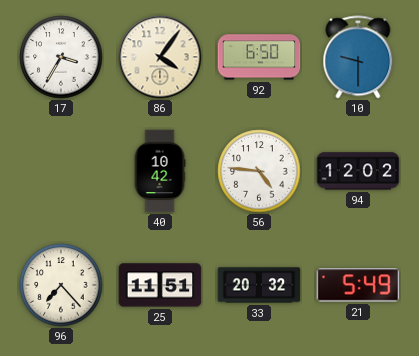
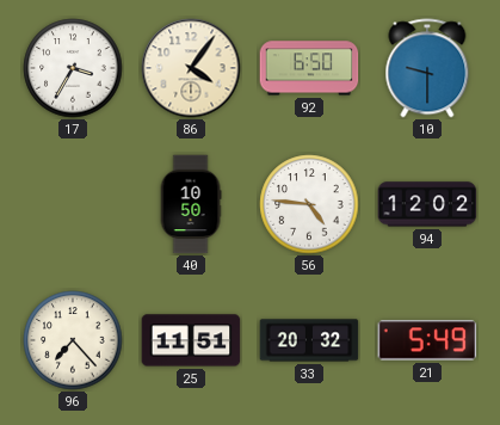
40: 10:42 -> 10:50 (191, 204)
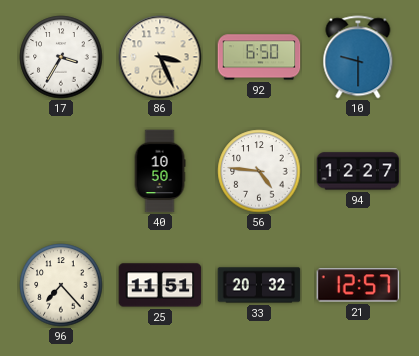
86: 4:06 -> 3:26 (160, 57)
94: 12:02 -> 12:27 (358, 171)
21: 5:49 -> 12:57 (358, 285)
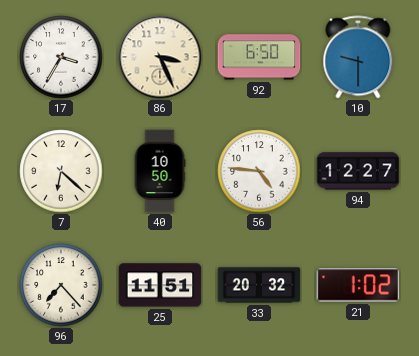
7: none -> 6:22 (61, 171)
21: 12:57 -> 1:02 (358, 285)
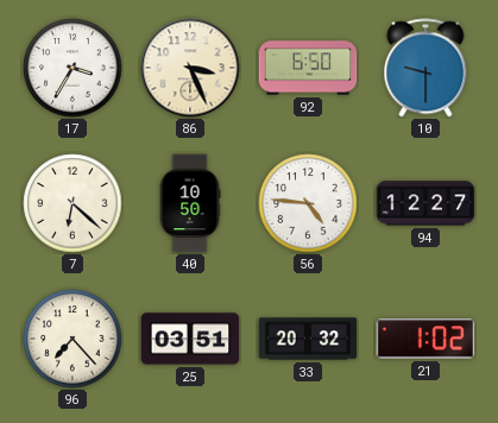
25: 11:51 -> 03:51 (190, 339)
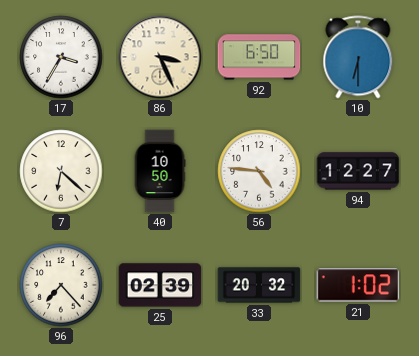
10: 9:30 -> 6:30 (358, 57)
25: 03:51 -> 02:39 (160, 285)
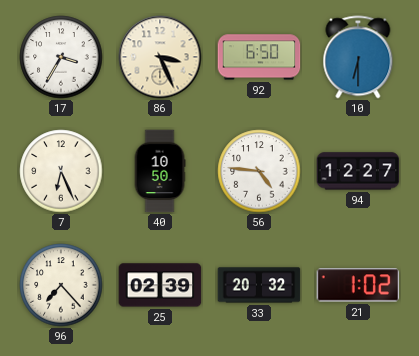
7: 6:22 -> 6:26 (61, 171)
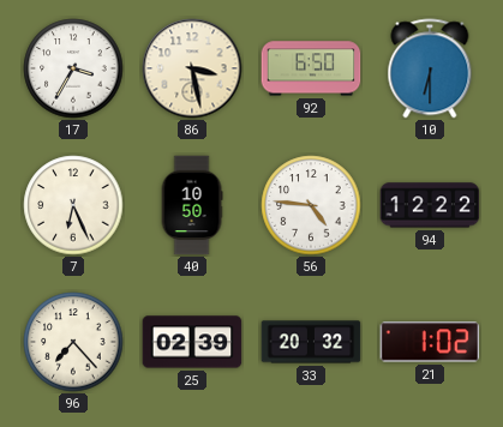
86: 3:26 -> 3:28 (192, 68)
94: 12:27 -> 12:22 (430, 205)
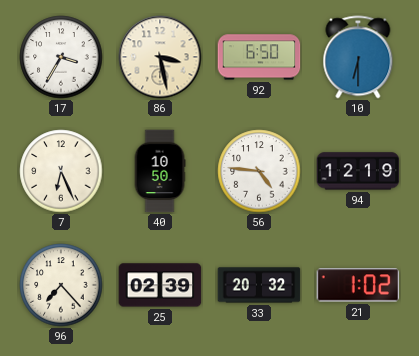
94: 12:22 -> 12:19 (358, 171)
